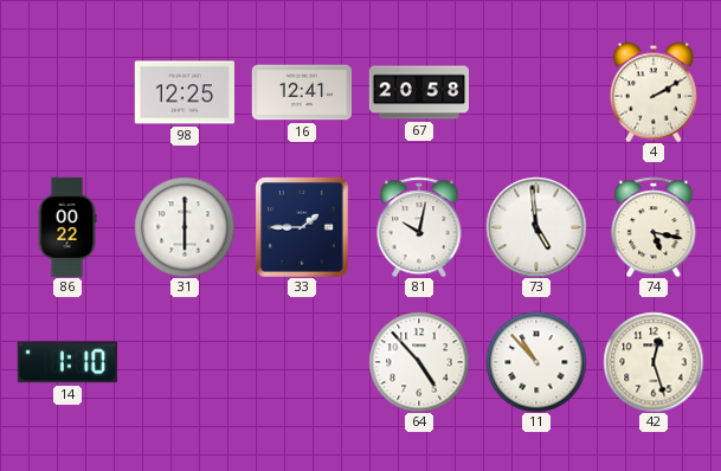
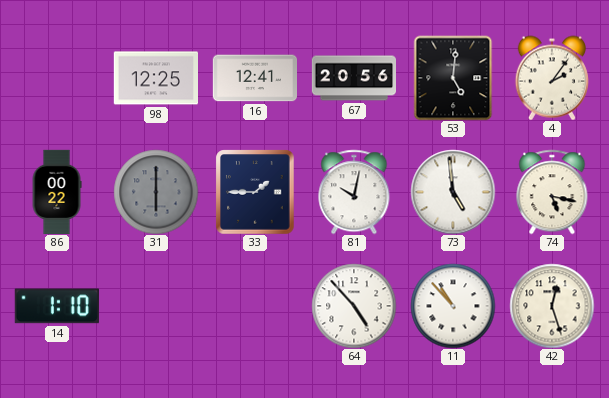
67: 20:58 -> 20:56 (353, 78)
53: none -> 5:01 (453, 78)
4: 2:10 -> 2:06 (552, 78)
31 dial: white -> grey (156, 192)
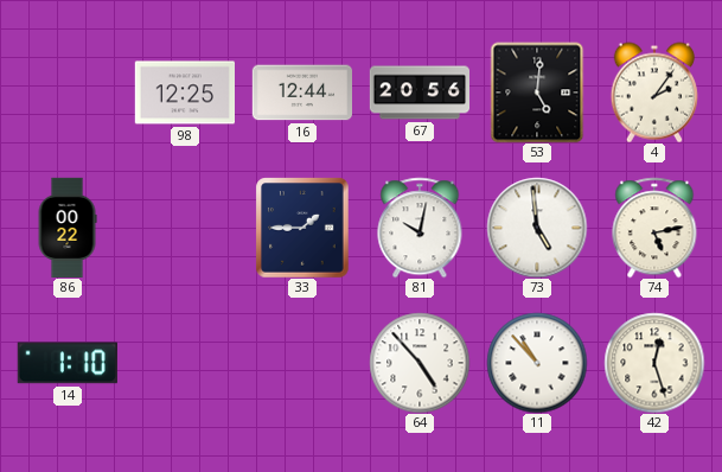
16: 12:41 -> 12:44 (301, 93)
31: 6:00 -> none (156, 192)
74: 5:17 -> 5:13 (654, 228)
